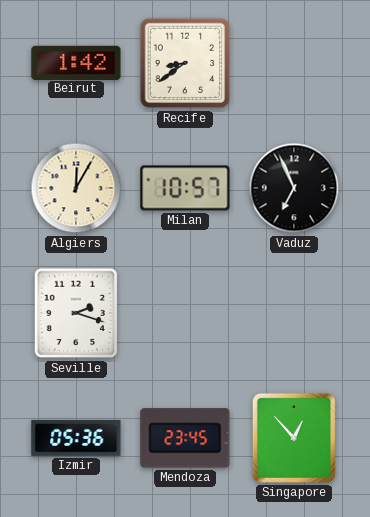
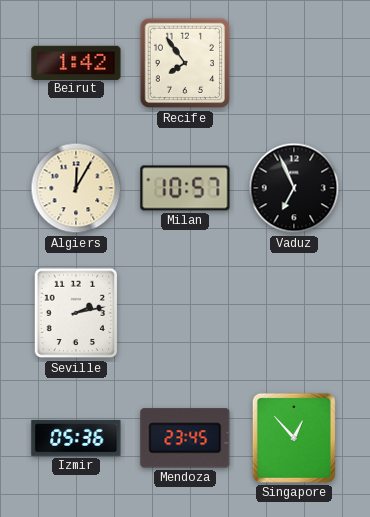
Recife: 8:39 -> 7:54 (185, 63)
Seville: 2:18 -> 2:13 (76, 313)
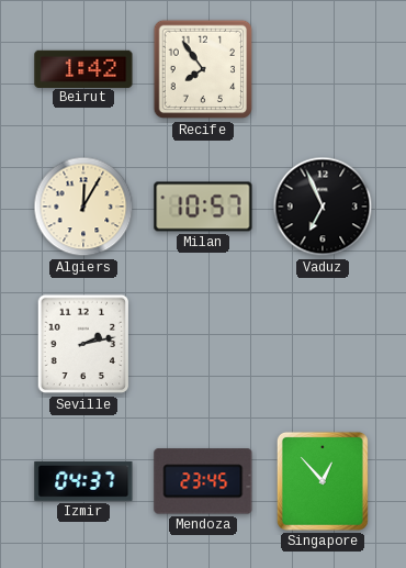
Izmir: 05:36 -> 04:37 (83, 481)
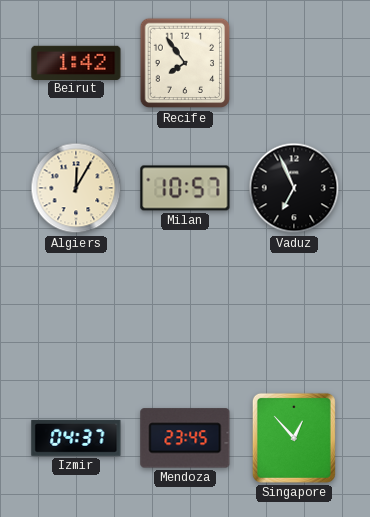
Seville: 2:13 -> none (83, 344)
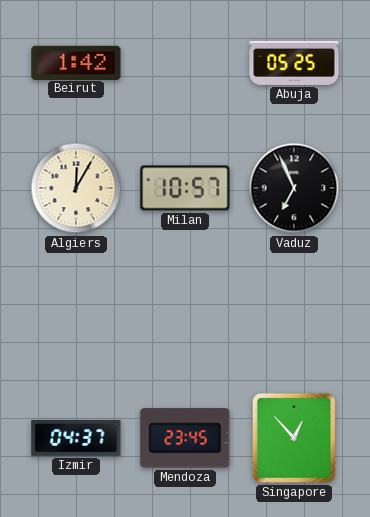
Recife: 7:54 -> none (185, 63)
Abuja: none -> 05:25 (294, 63)
